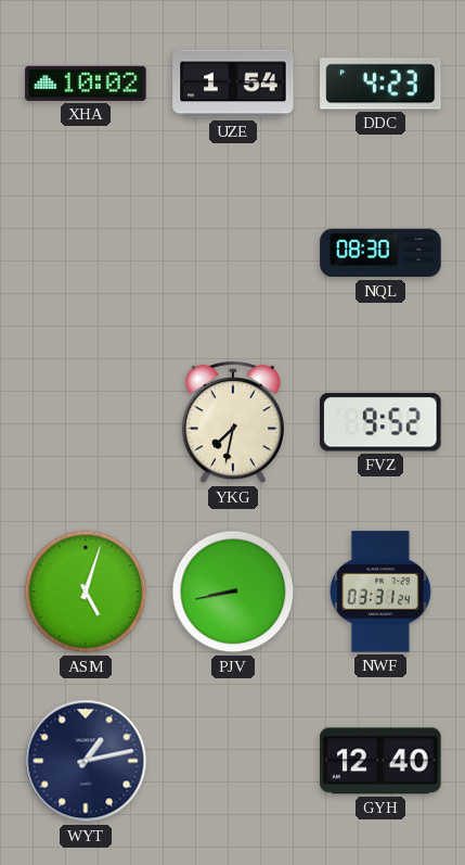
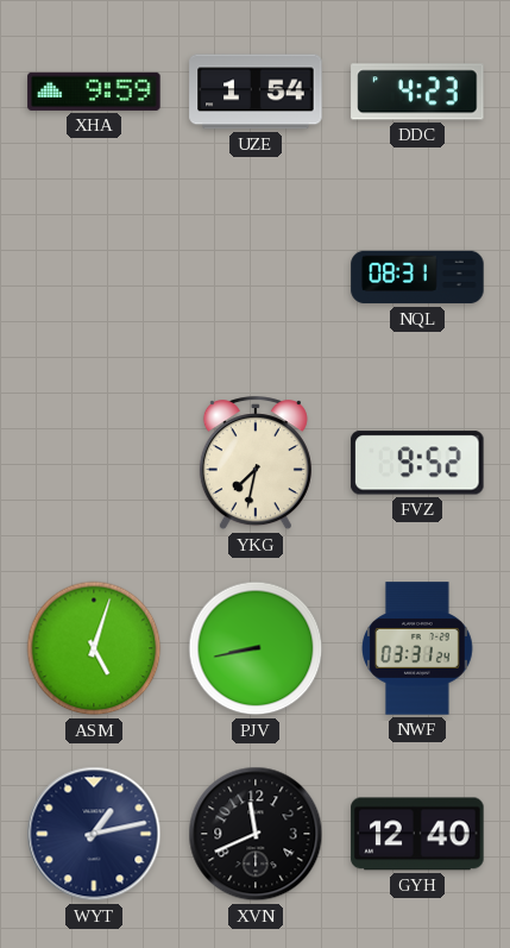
XHA: 10:02 -> 9:59 (94, 92)
NQL: 08:30 -> 08:31 (417, 277)
XVN: none -> 11:41 (256, 834)
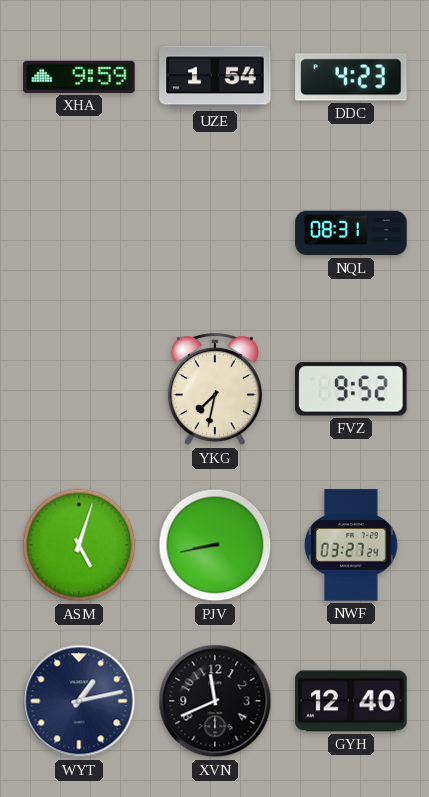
NWF: 03:31 -> 03:27 (352, 545)
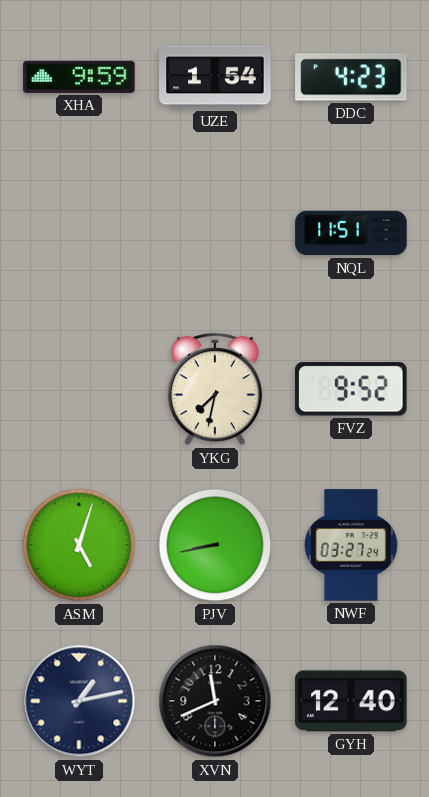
NQL: 08:31 -> 11:51 (351, 233)
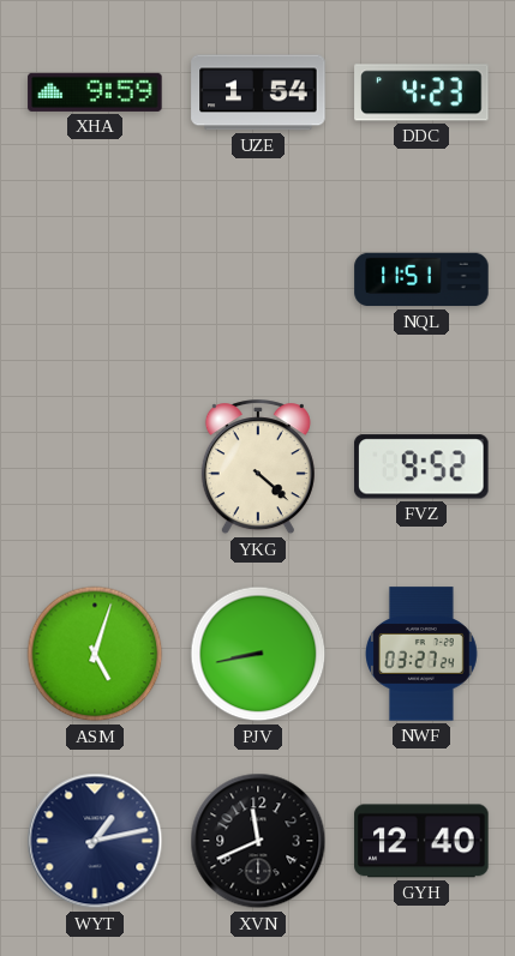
YKG: 7:32 -> 4:22 (258, 468)
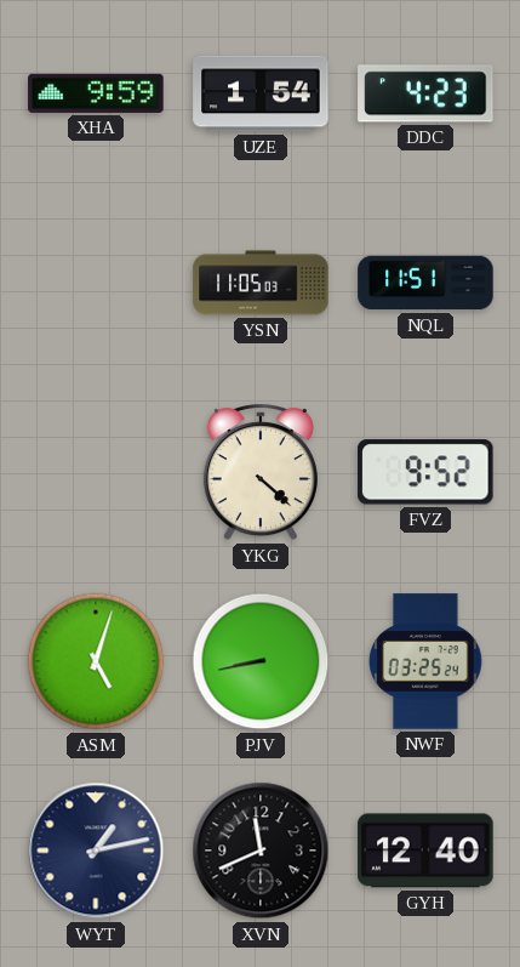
YSN: none -> 11:05 (261, 283)
NWF: 03:27 -> 03:25 (427, 661)
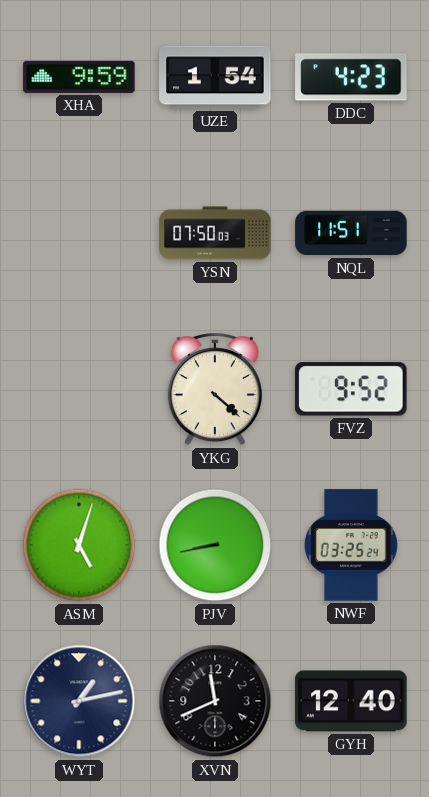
YSN: 11:05 -> 07:50 (215, 233)
